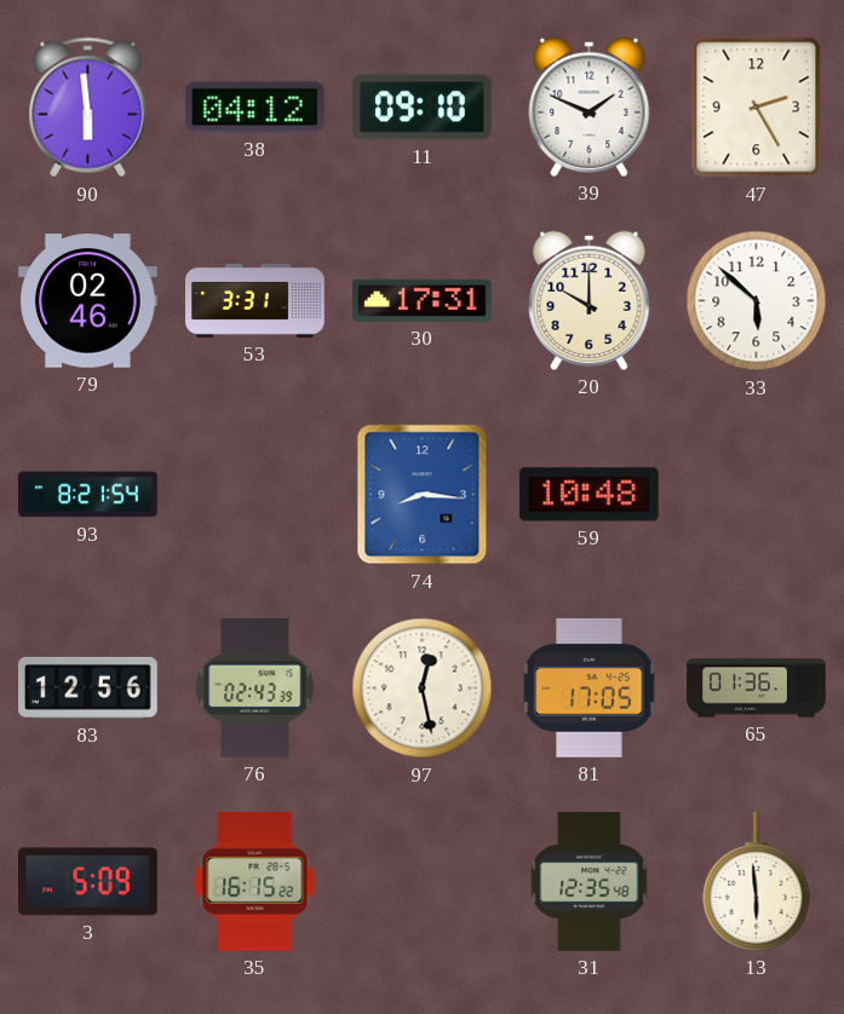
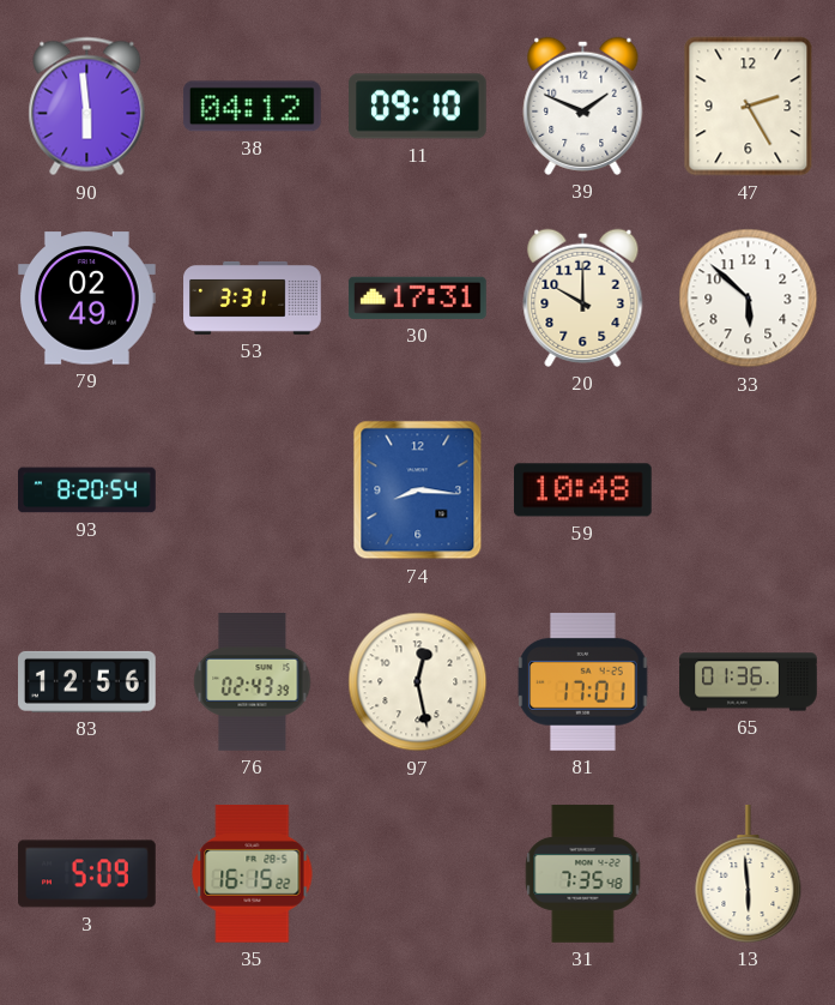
79: 02:46 -> 02:49 (87, 299)
93: 8:21 -> 8:20 (87, 491)
81: 17:05 -> 17:01 (583, 681)
31: 12:35 -> 7:35 (583, 874)
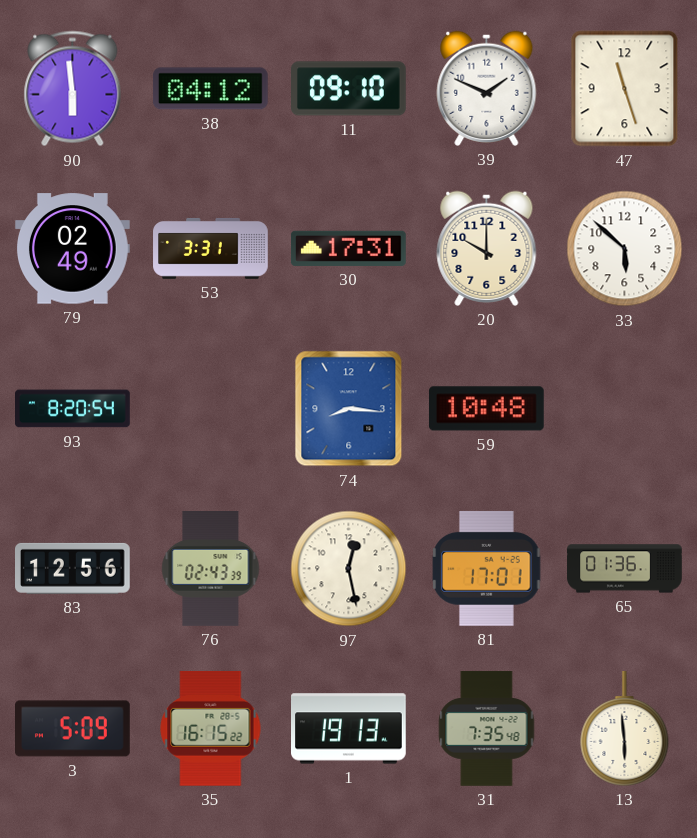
47: 2:25 -> 11:27 (625, 89)
1: none -> 19:13 (349, 729)
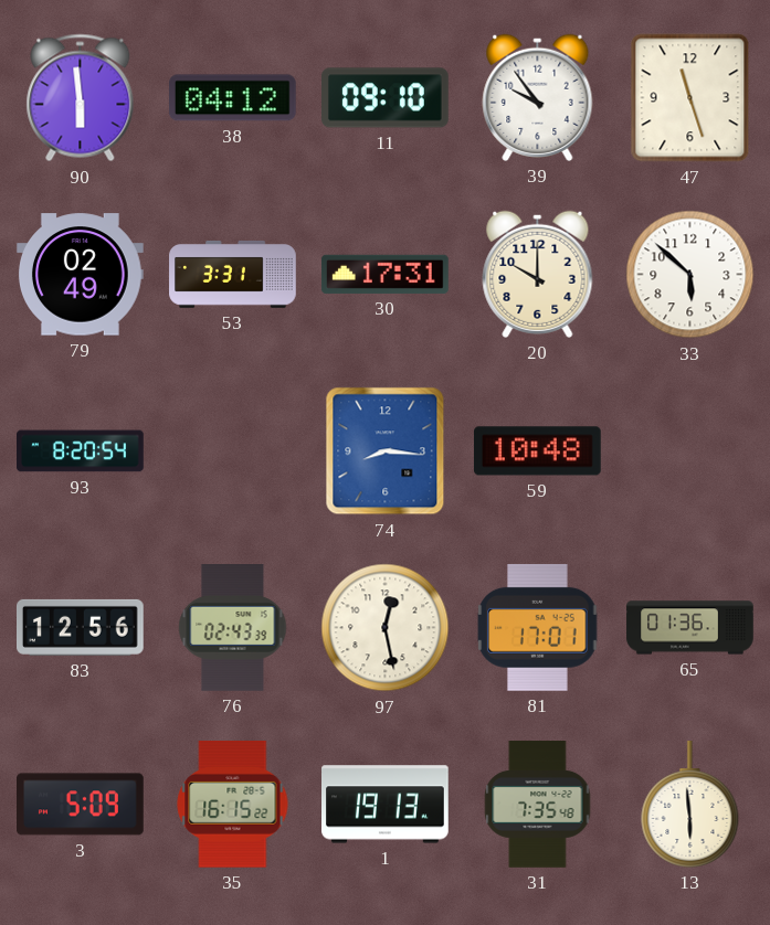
39: 1:49 -> 9:54 (538, 97)
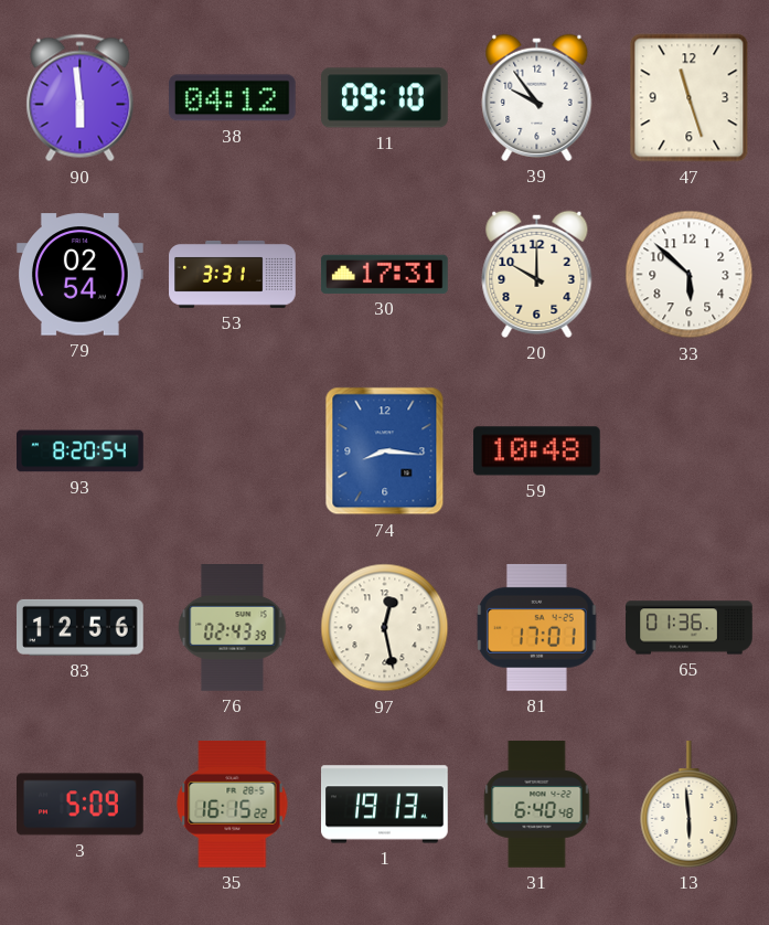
79: 02:49 -> 02:54 (81, 275)
31: 7:35 -> 6:40 (537, 805)
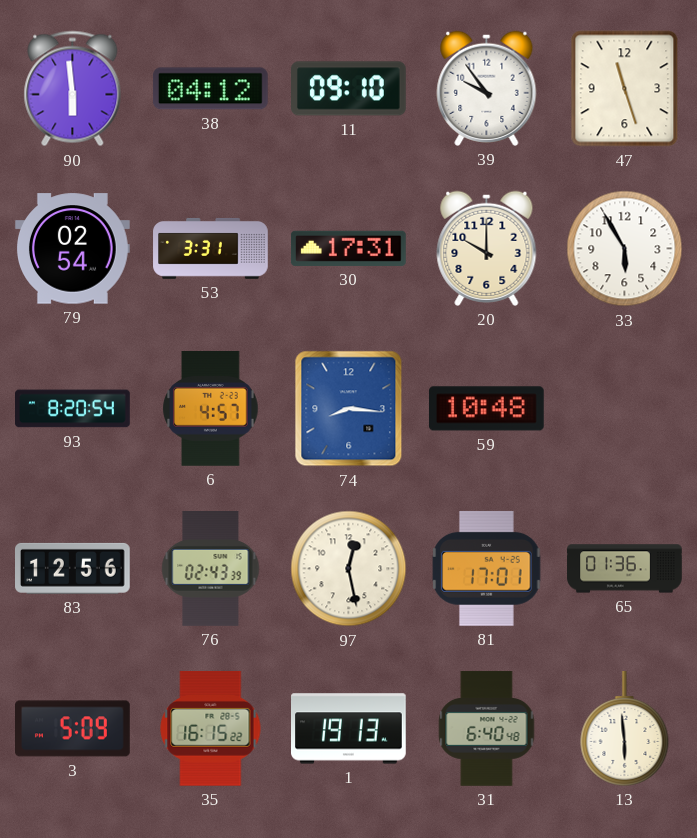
33: 5:52 -> 5:55 (625, 249)
6: none -> 4:57 (211, 409)
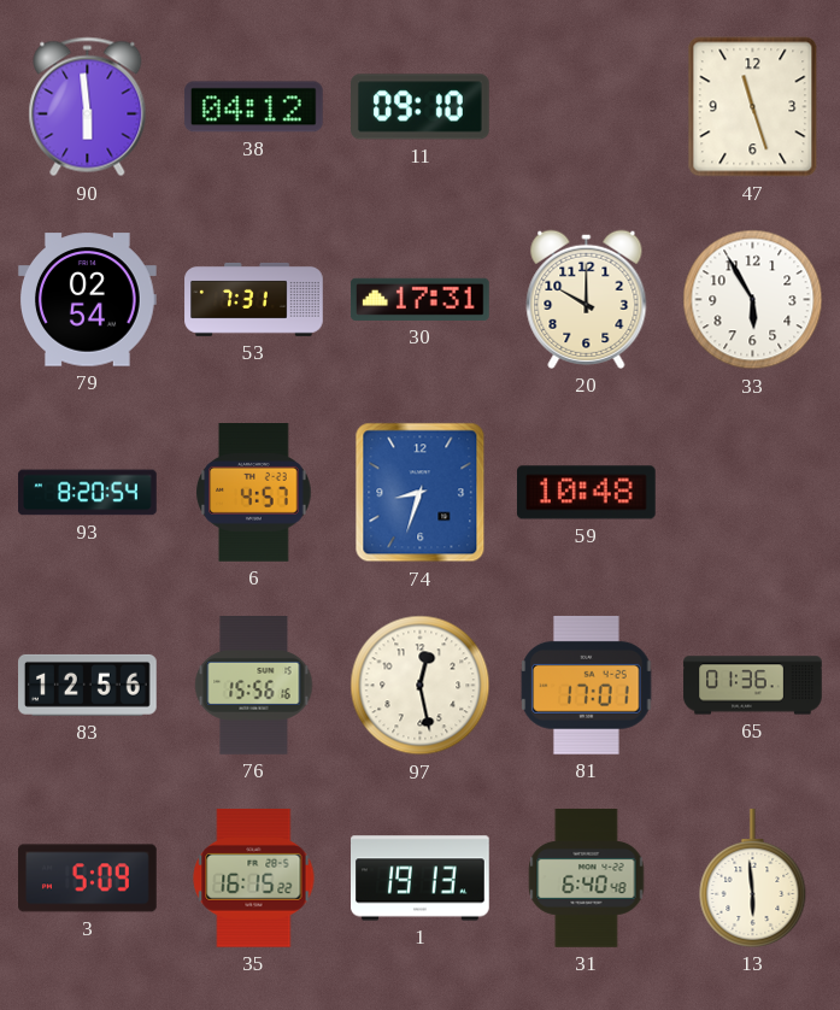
39: 9:54 -> none (487, 88)
53: 3:31 -> 7:31 (254, 299)
74: 8:16 -> 8:33 (421, 493)
76: 02:43 -> 15:56 (254, 686)
